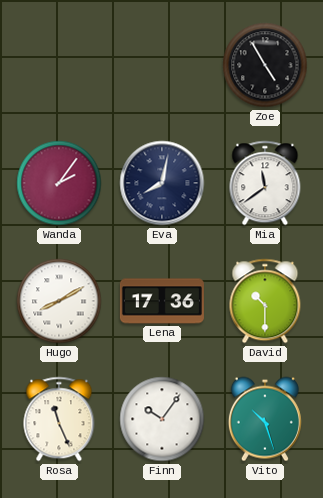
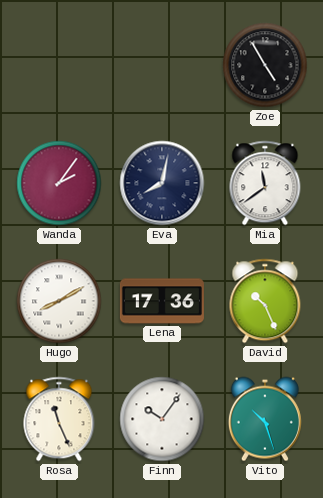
David: 10:30 -> 10:26 (265, 301)
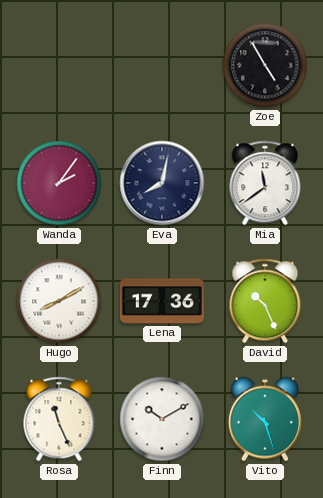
Finn: 10:06 -> 10:10 (162, 419)
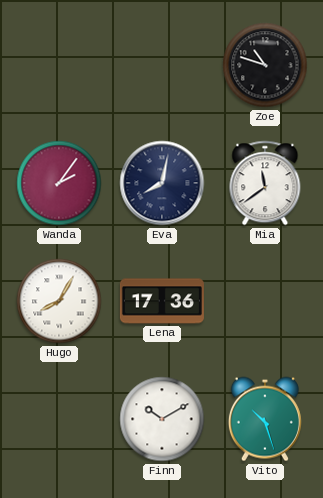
Zoe: 4:55 -> 10:48 (265, 65)
Hugo: 8:10 -> 8:05 (59, 301)
David: 10:26 -> none (265, 301)
Rosa: 11:26 -> none (59, 419)
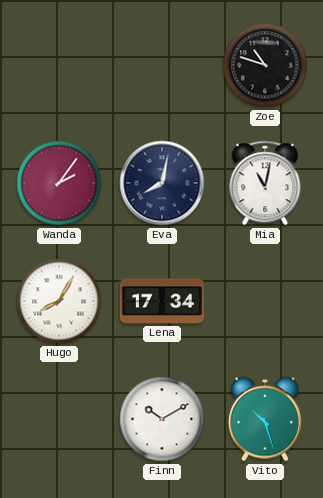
Mia: 11:39 -> 11:02 (265, 183)
Lena: 17:36 -> 17:34 (162, 301)
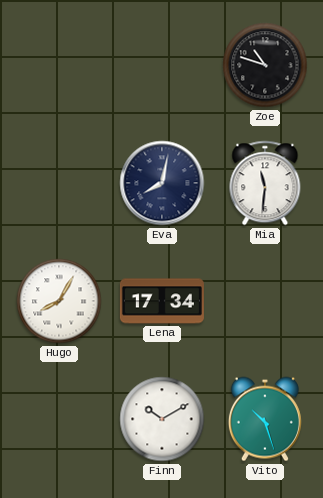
Wanda: 2:06 -> none (59, 183)
Mia: 11:02 -> 11:31 (265, 183)
